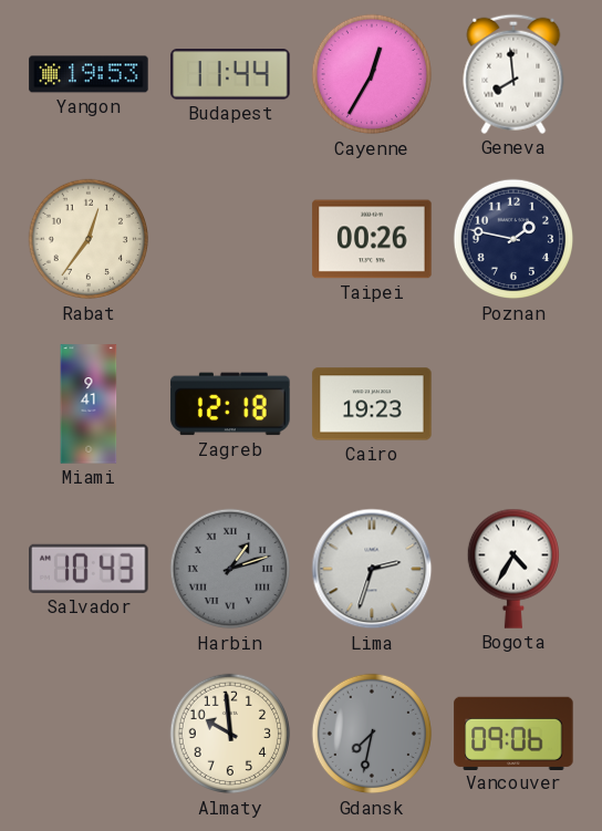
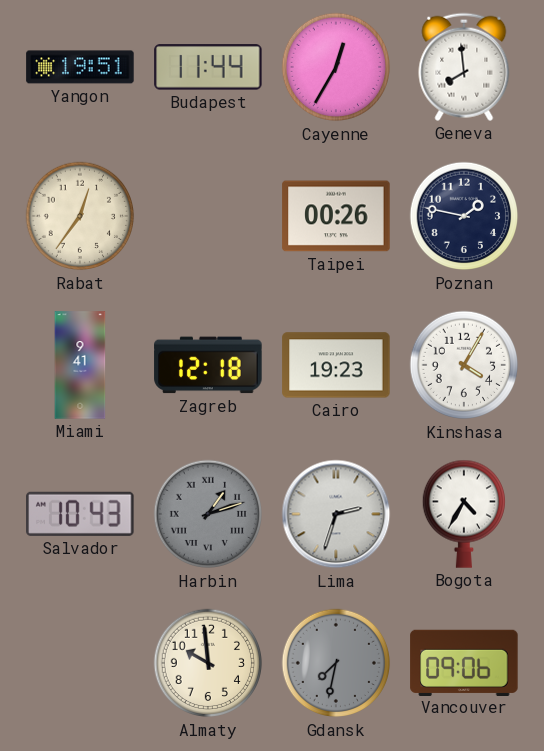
Yangon: 19:53 -> 19:51 (80, 67)
Kinshasa: none -> 4:05 (464, 365)
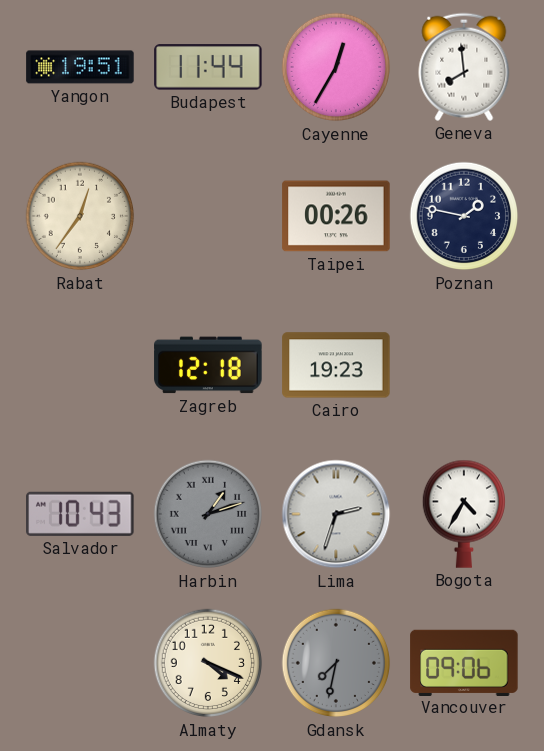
Miami: 9:41 -> none (80, 365)
Kinshasa: 4:05 -> none (464, 365)
Almaty: 9:59 -> 4:19 (208, 663)
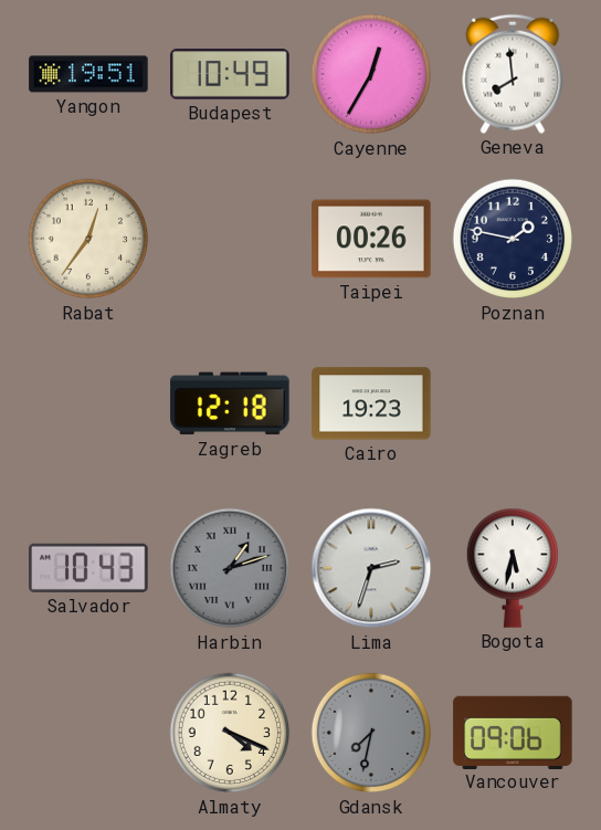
Budapest: 11:44 -> 10:49 (230, 74)
Bogota: 4:35 -> 5:32 (512, 568)
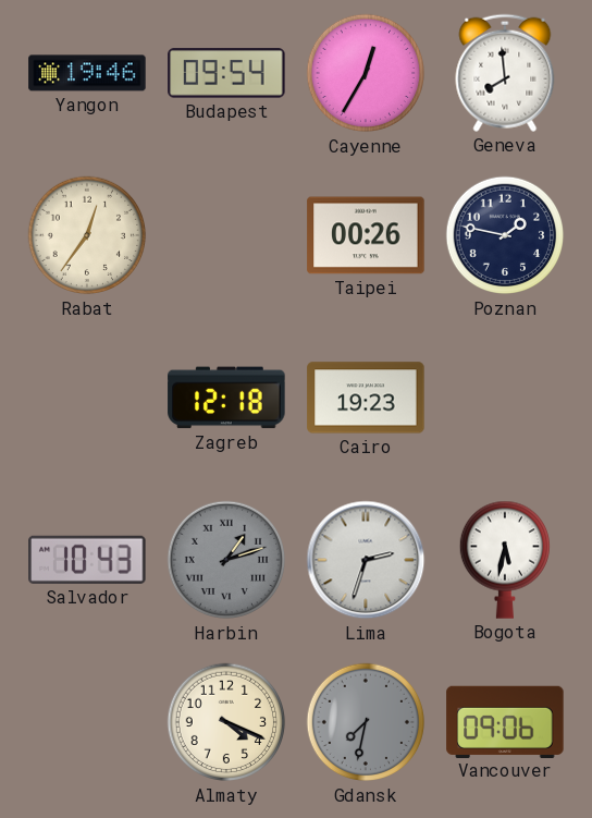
Yangon: 19:51 -> 19:46 (87, 73)
Budapest: 10:49 -> 09:54 (226, 73)
